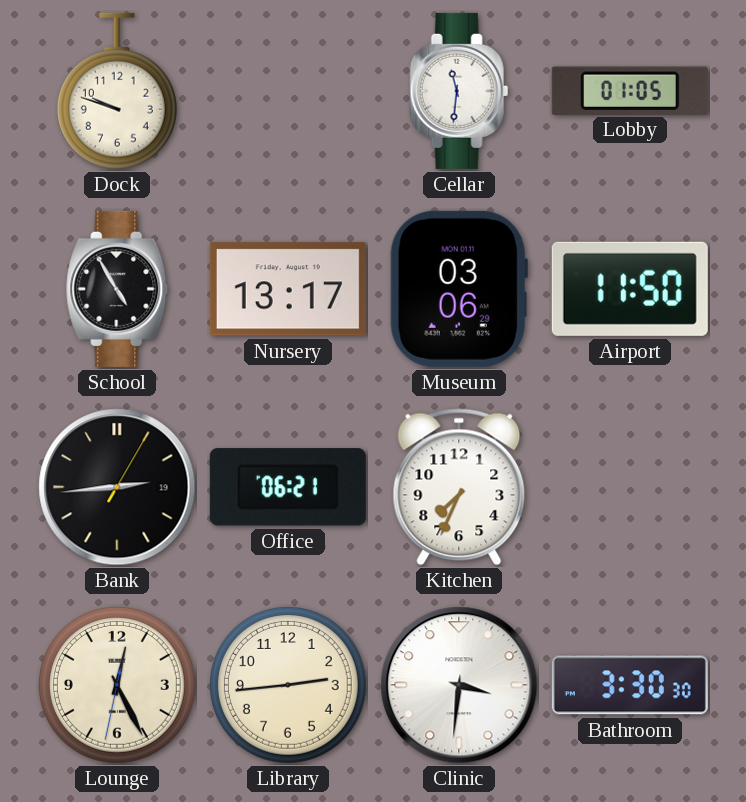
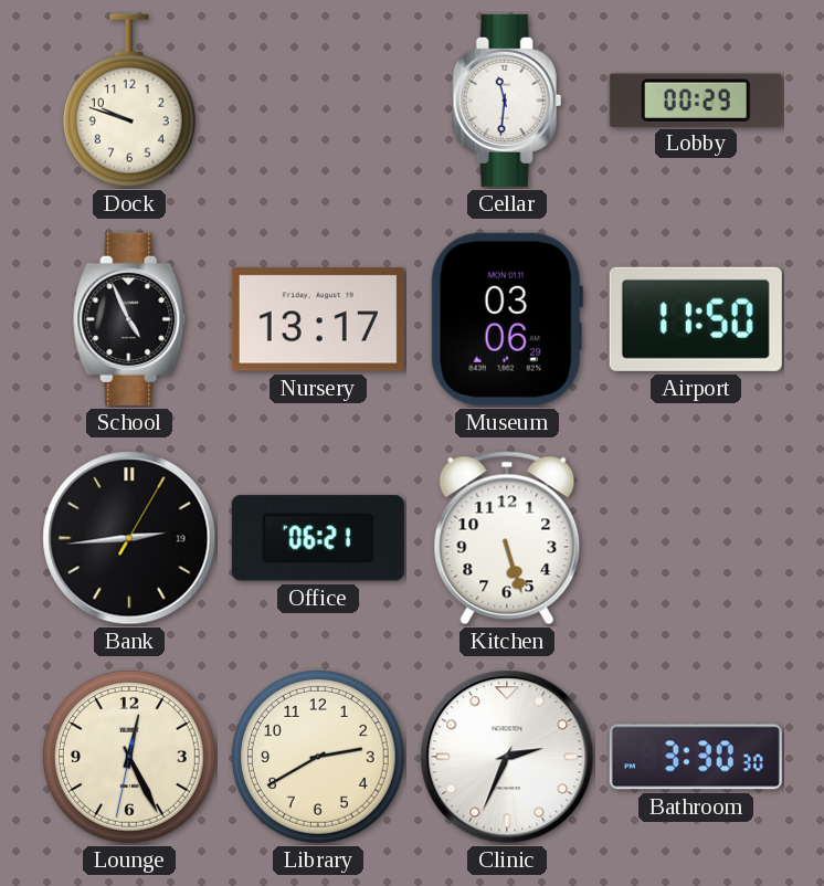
Lobby: 01:05 -> 00:29 (696, 99)
School: 4:55 -> 4:56 (130, 319)
Kitchen: 7:34 -> 5:27 (507, 538)
Library: 2:44 -> 2:40 (318, 757)
Clinic: 3:31 -> 2:34 (507, 757)
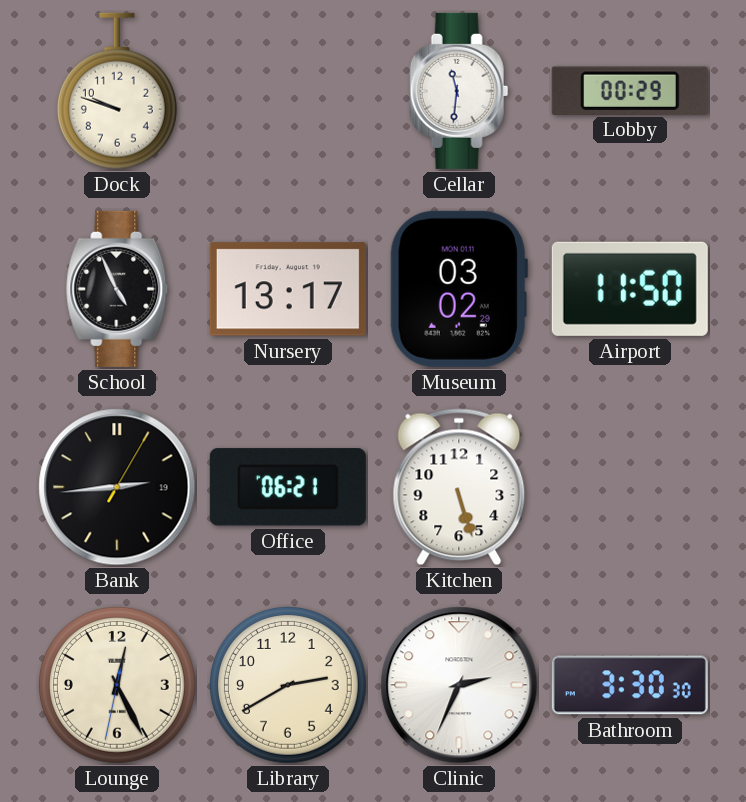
Museum: 03:06 -> 03:02 (459, 289)
